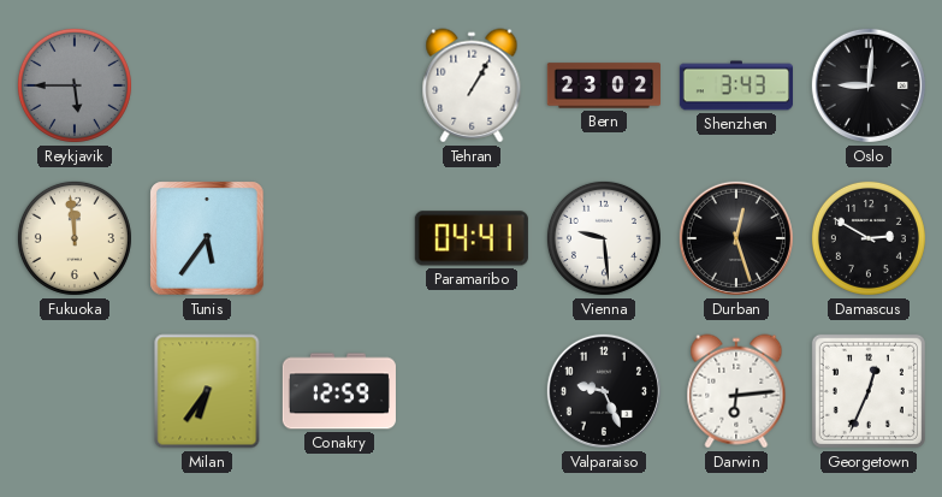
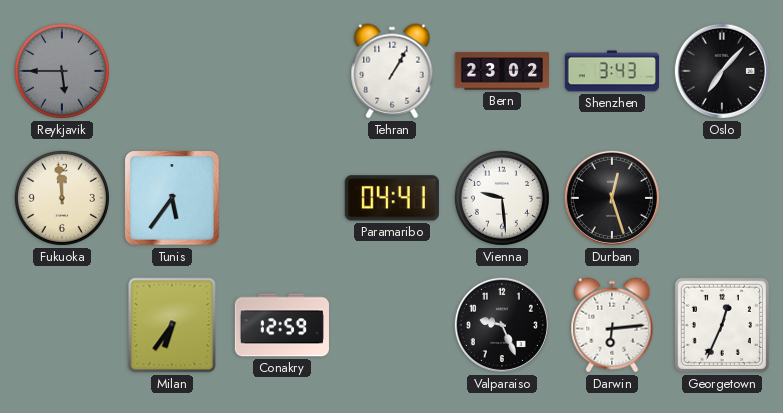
Oslo: 9:01 -> 7:07 (722, 71)
Damascus: 2:50 -> none (869, 238)
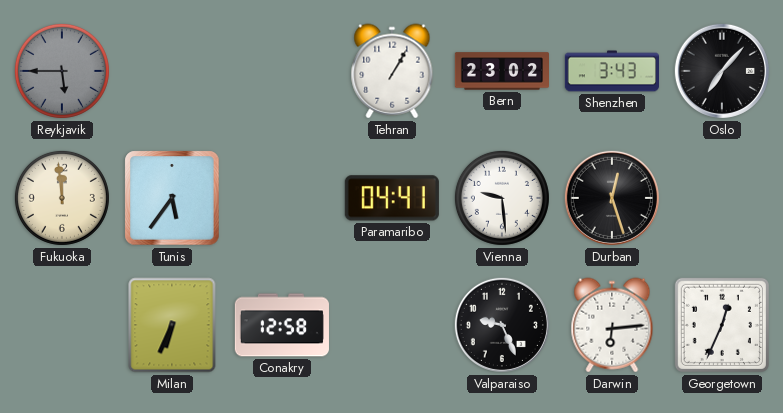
Milan: 6:36 -> 6:34 (172, 325)
Conakry: 12:59 -> 12:58 (282, 325)
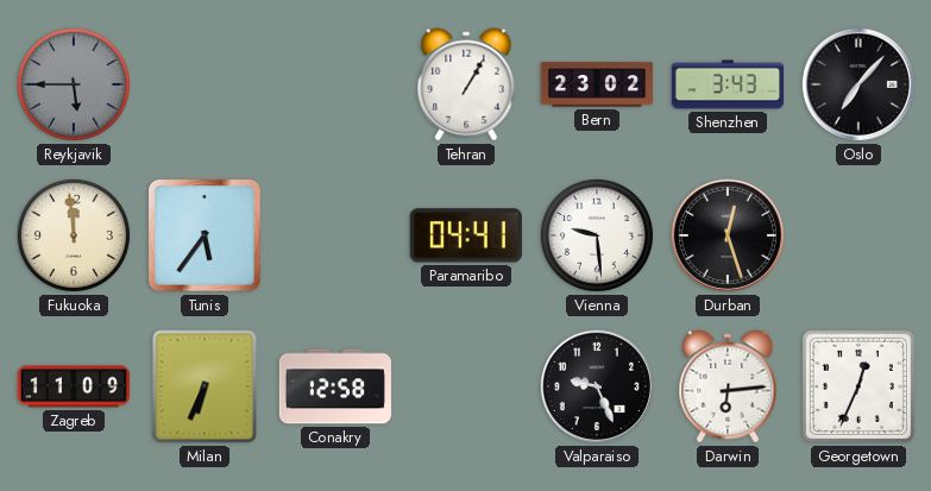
Zagreb: none -> 11:09 (74, 386)
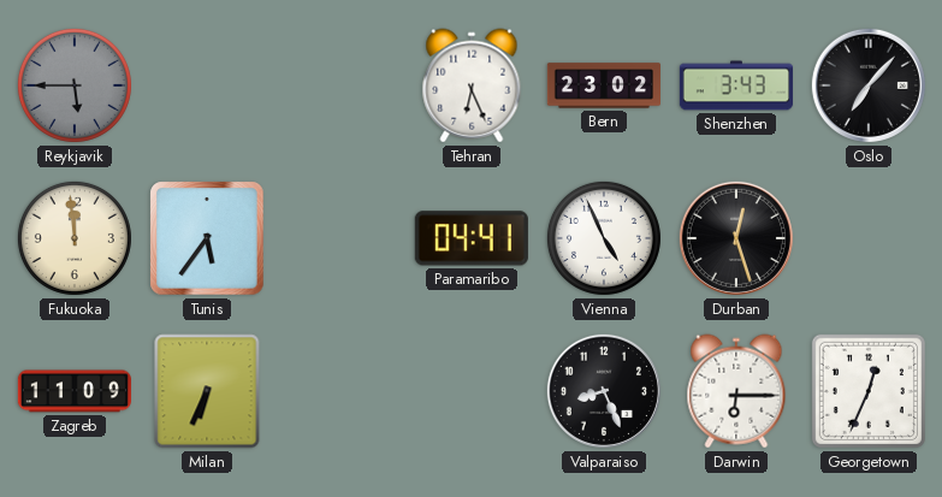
Tehran: 1:05 -> 6:26 (472, 85)
Vienna: 9:29 -> 4:56 (604, 238)
Conakry: 12:58 -> none (335, 386)
Valparaiso: 9:26 -> 8:26 (604, 391)
Darwin: 6:14 -> 6:15 (736, 391)
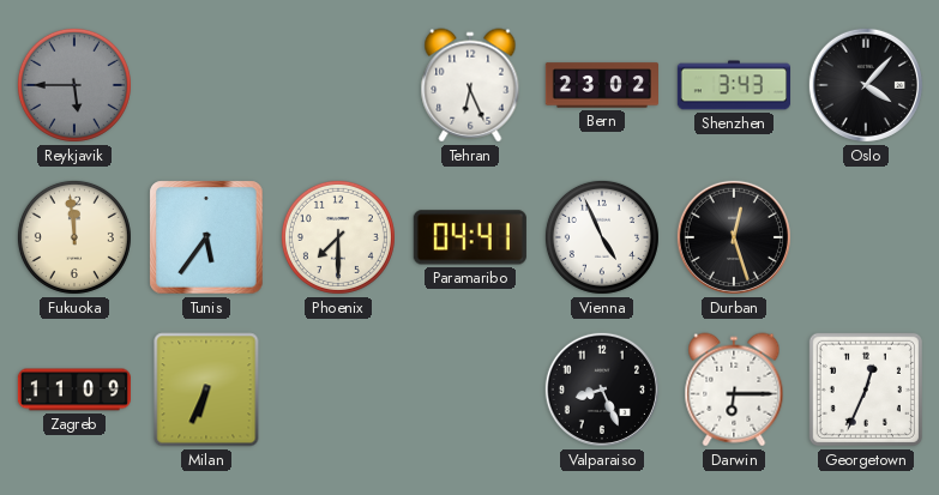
Oslo: 7:07 -> 4:07 (866, 85)
Phoenix: none -> 7:30 (338, 237)
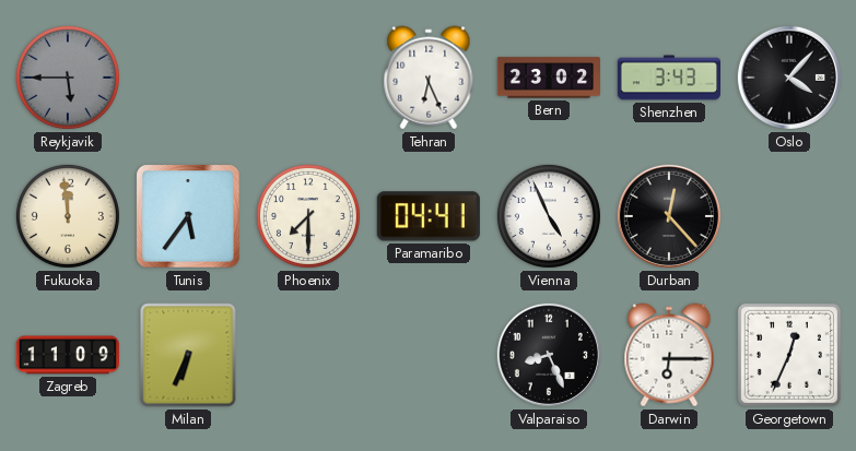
Durban: 12:27 -> 12:23 (669, 216)
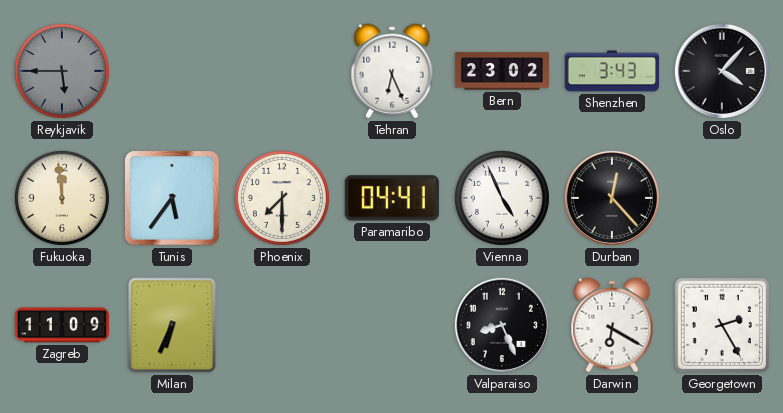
Darwin: 6:15 -> 6:20 (612, 325)
Georgetown: 12:34 -> 2:25 (722, 325)
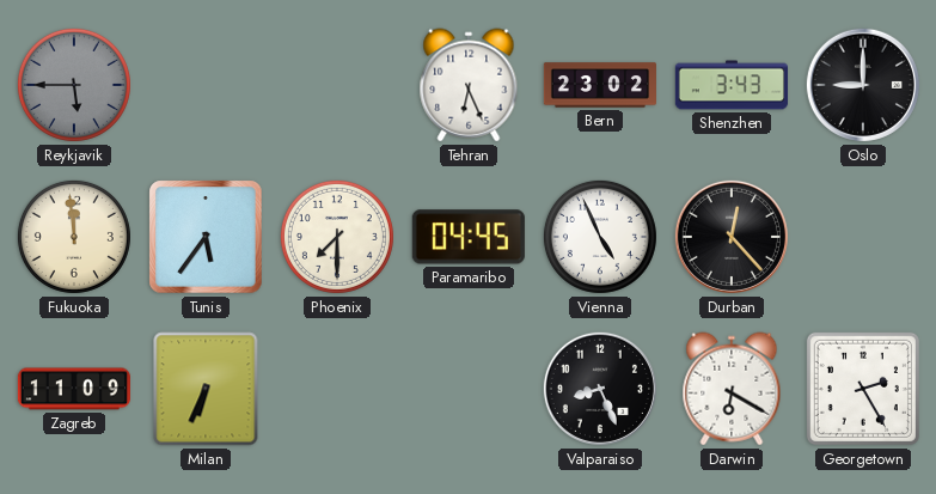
Oslo: 4:07 -> 9:00 (863, 85)
Paramaribo: 04:41 -> 04:45 (469, 237)
